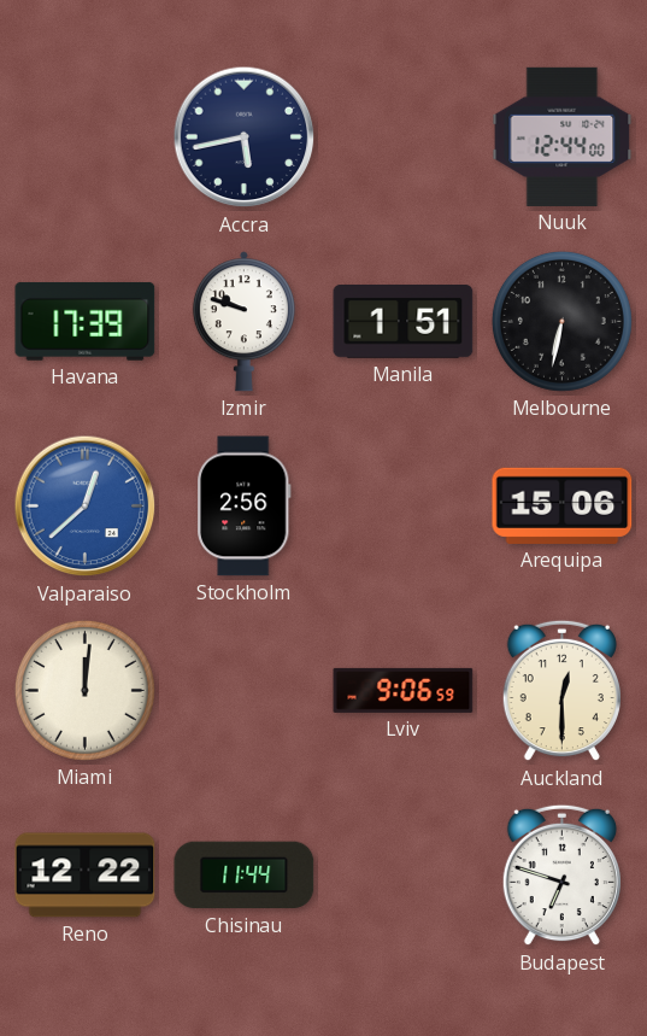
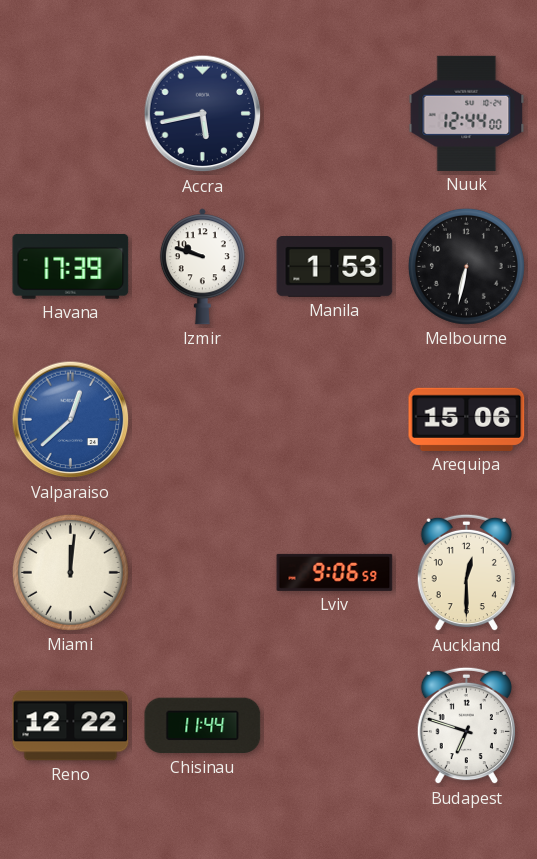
Manila: 1:51 -> 1:53 (335, 267)
Stockholm: 2:56 -> none (245, 507)
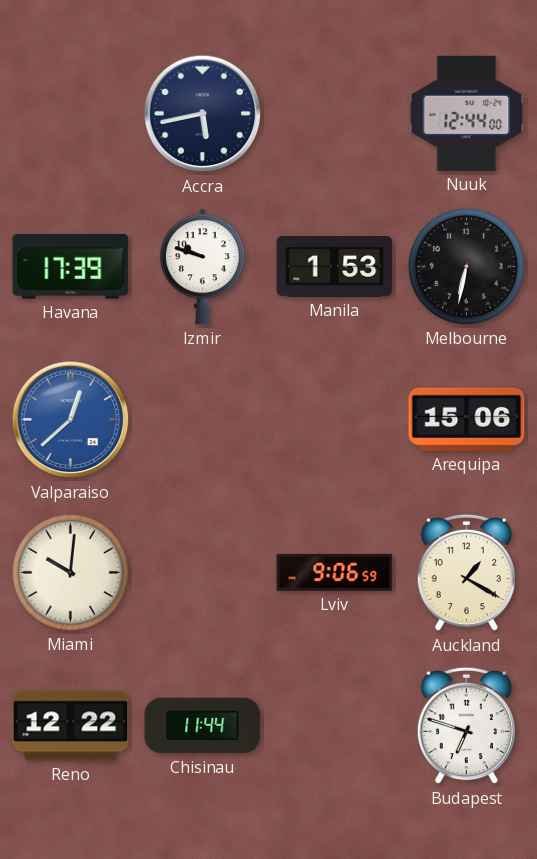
Miami: 12:01 -> 10:01 (70, 572)
Auckland: 12:30 -> 1:20 (466, 573)
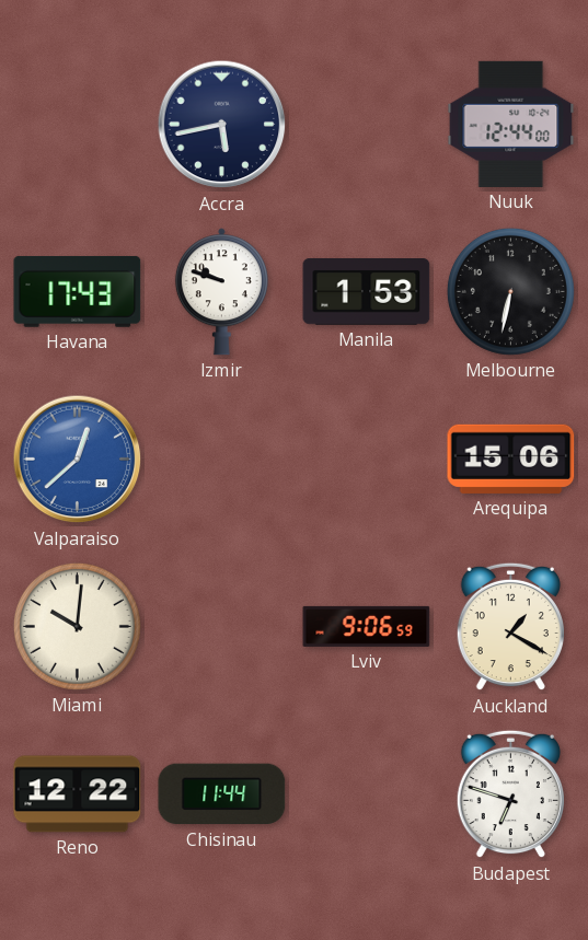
Havana: 17:39 -> 17:43 (78, 291)
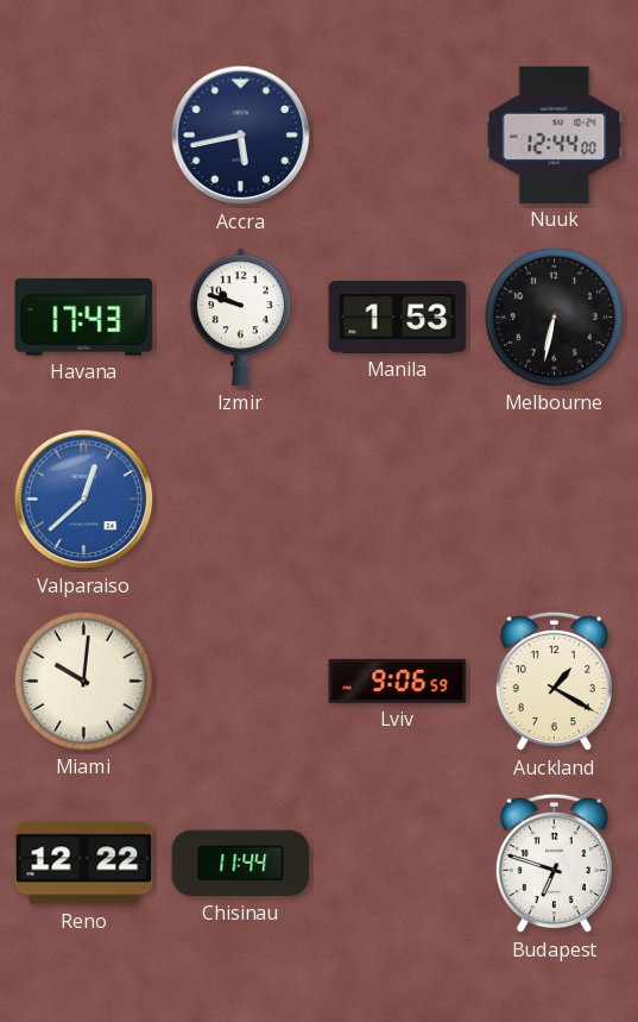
Arequipa: 15:06 -> none (511, 459)
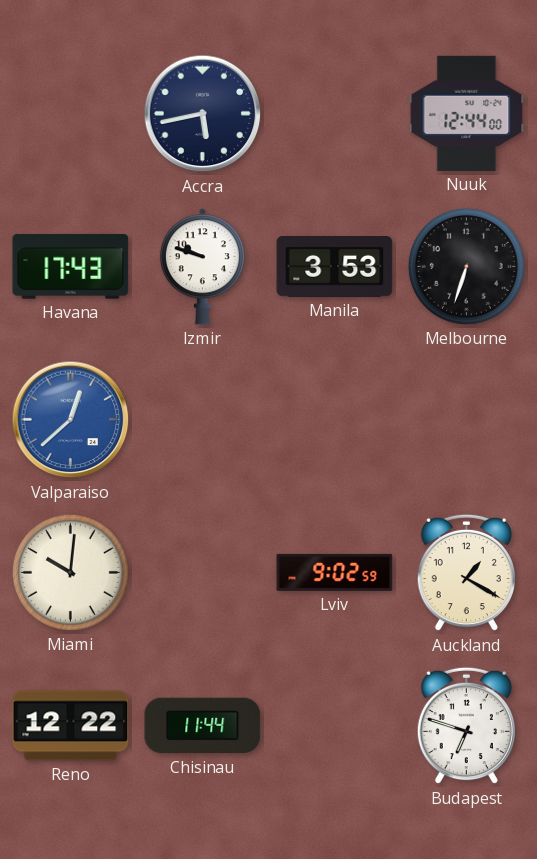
Manila: 1:53 -> 3:53 (335, 267)
Melbourne: 6:32 -> 6:33 (466, 266)
Lviv: 9:06 -> 9:02 (335, 572)
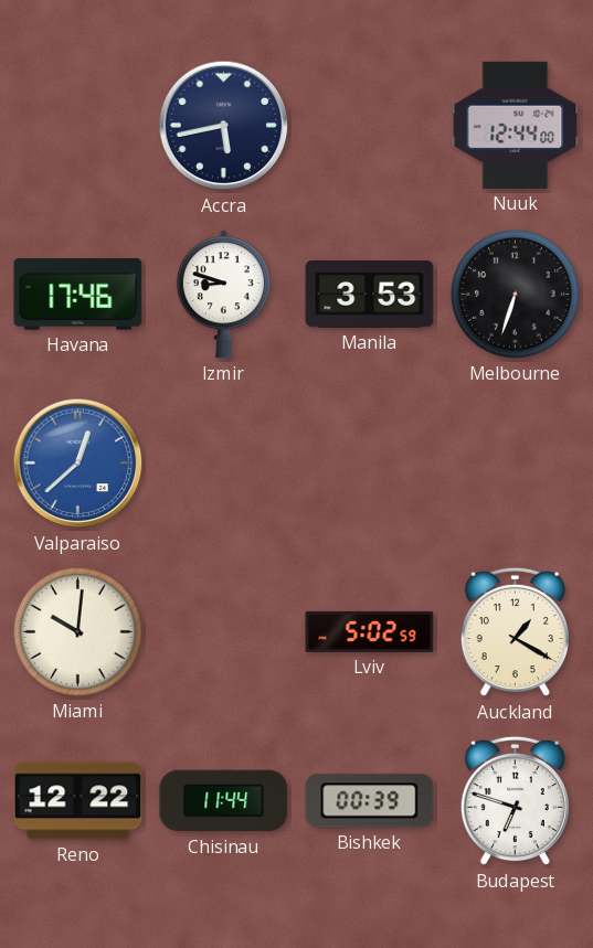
Havana: 17:43 -> 17:46 (78, 294)
Izmir: 9:48 -> 8:48 (223, 295)
Lviv: 9:02 -> 5:02 (370, 631)
Bishkek: none -> 00:39 (370, 801)
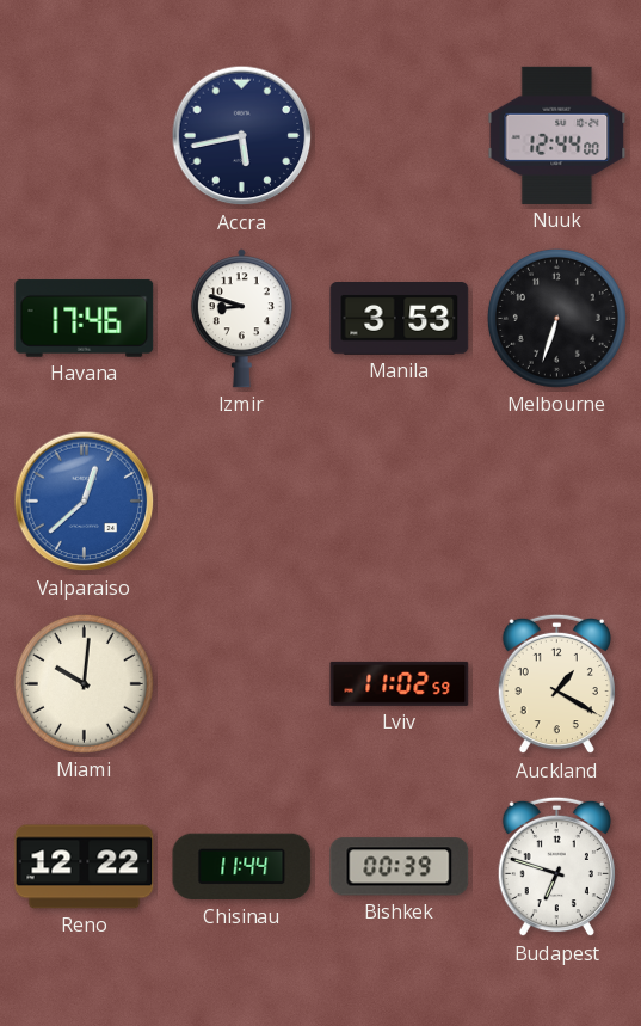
Lviv: 5:02 -> 11:02 (400, 683)
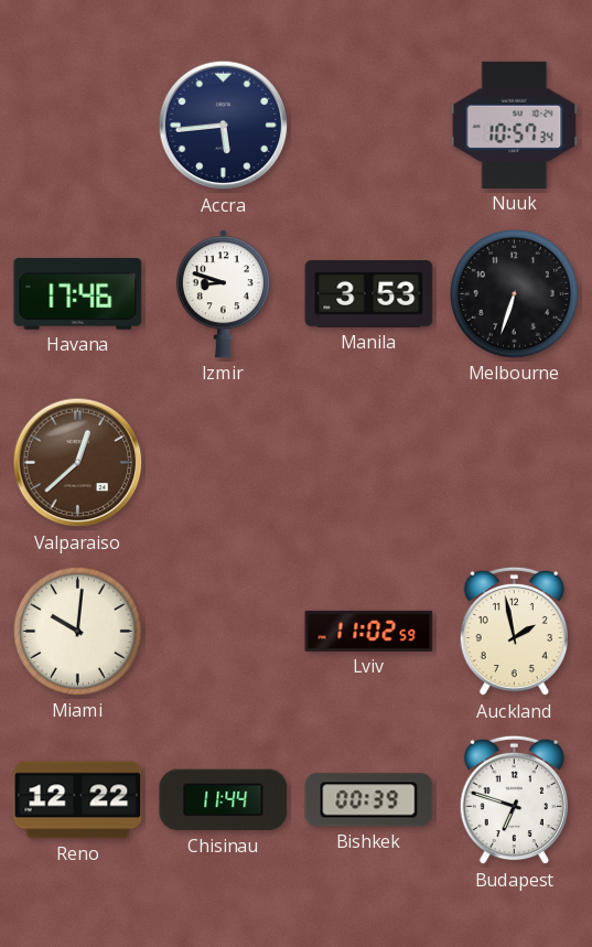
Accra: 5:43 -> 5:44 (224, 126)
Nuuk: 12:44 -> 10:57 (515, 125)
Valparaiso dial: blue -> brown (78, 463)
Auckland: 1:20 -> 1:58 (514, 632)
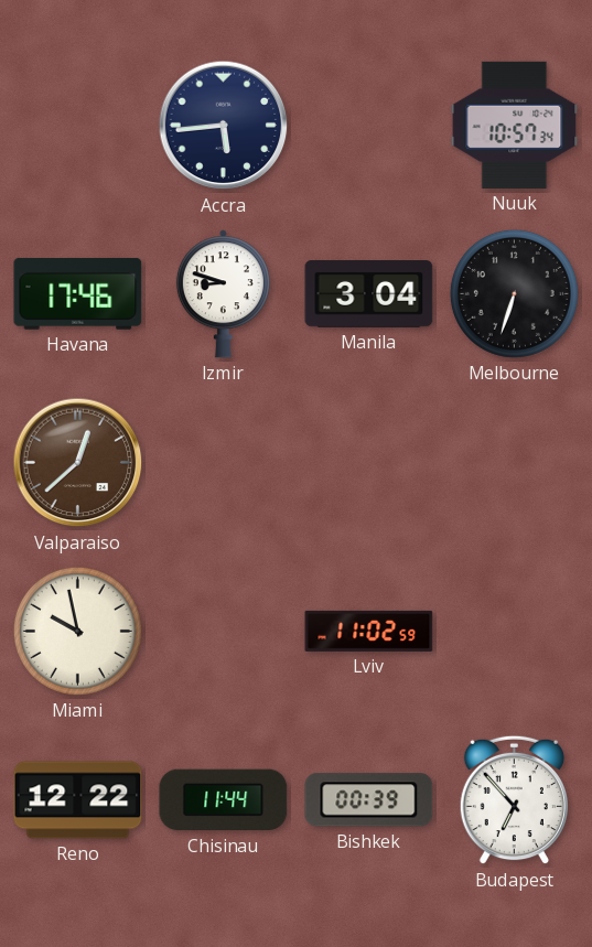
Manila: 3:53 -> 3:04 (369, 294)
Miami: 10:01 -> 9:58 (77, 631)
Auckland: 1:58 -> none (514, 632)
Budapest: 6:48 -> 6:53 (514, 800)
